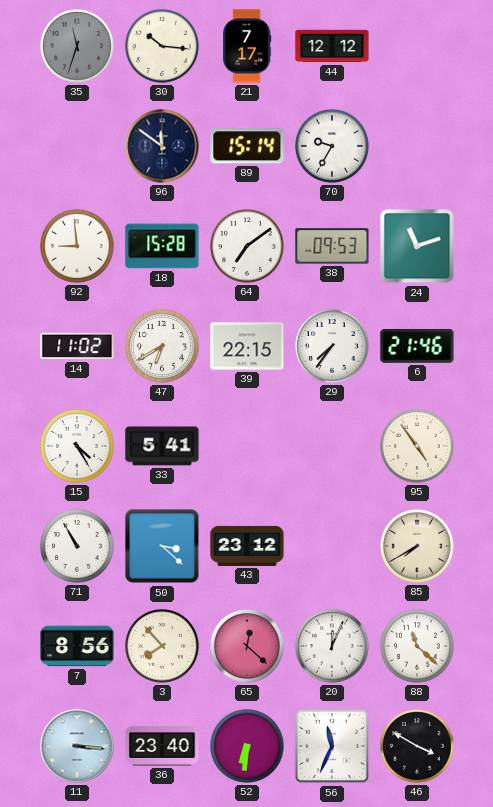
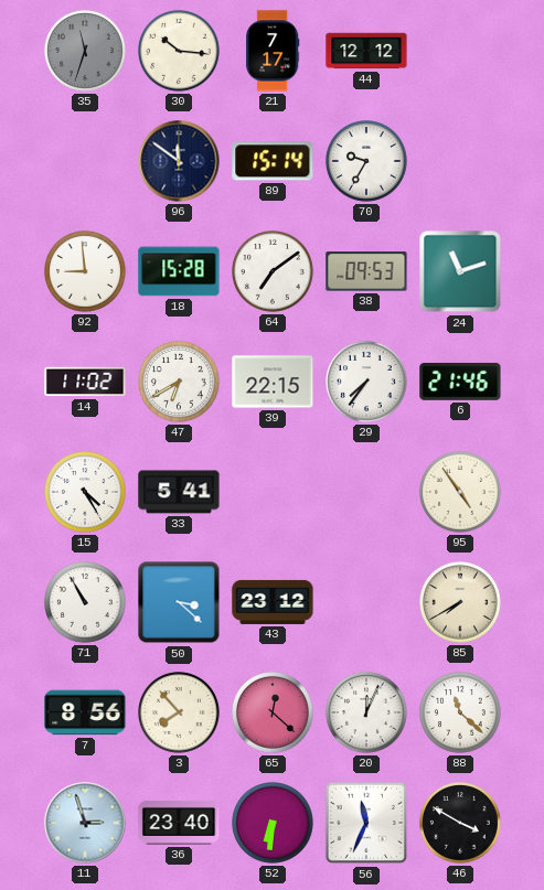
11: 3:16 -> 2:57 (85, 823)
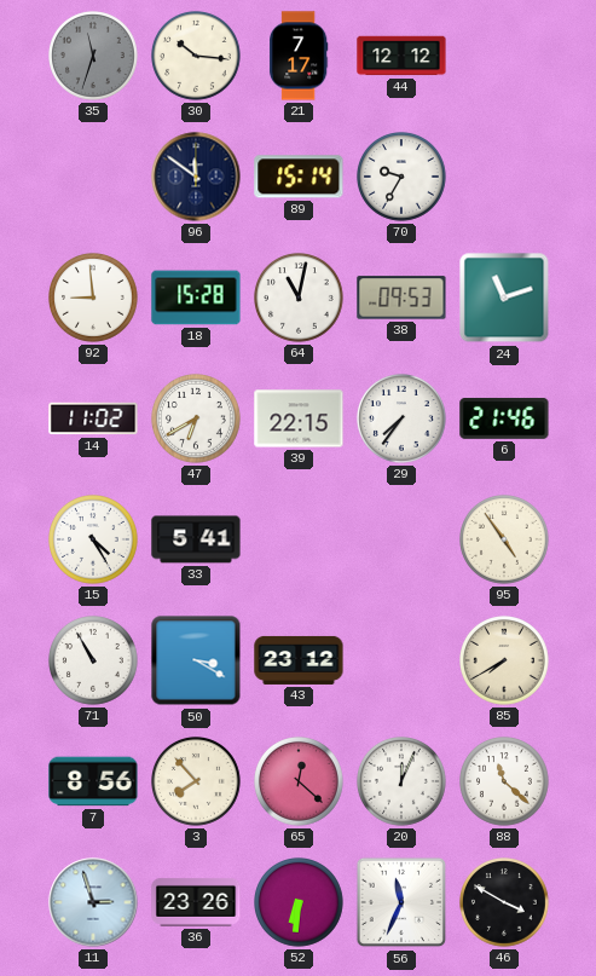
64: 7:09 -> 11:02 (300, 299)
50: 3:22 -> 3:20 (196, 660)
36: 23:40 -> 23:26 (196, 902)
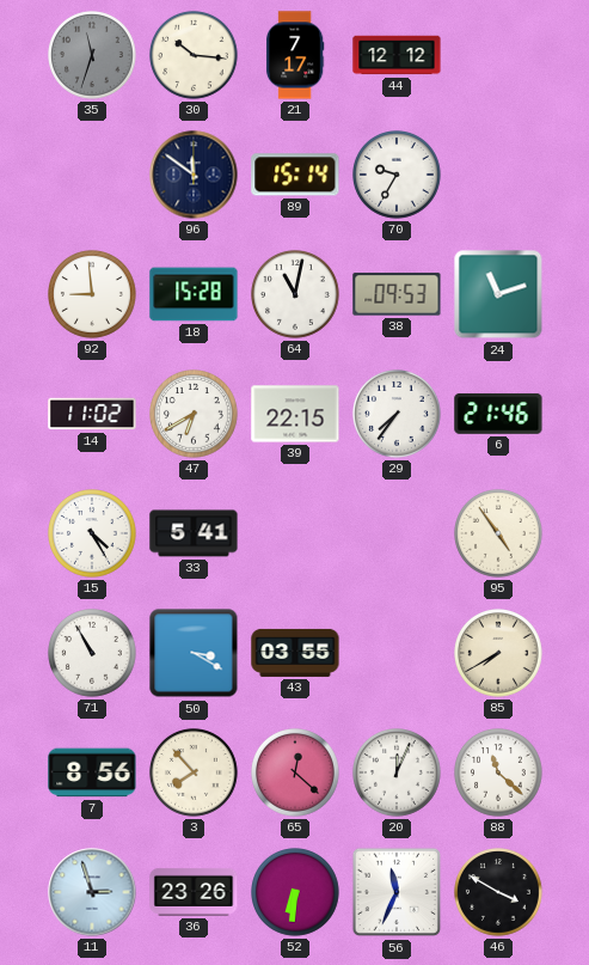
43: 23:12 -> 03:55 (295, 653)
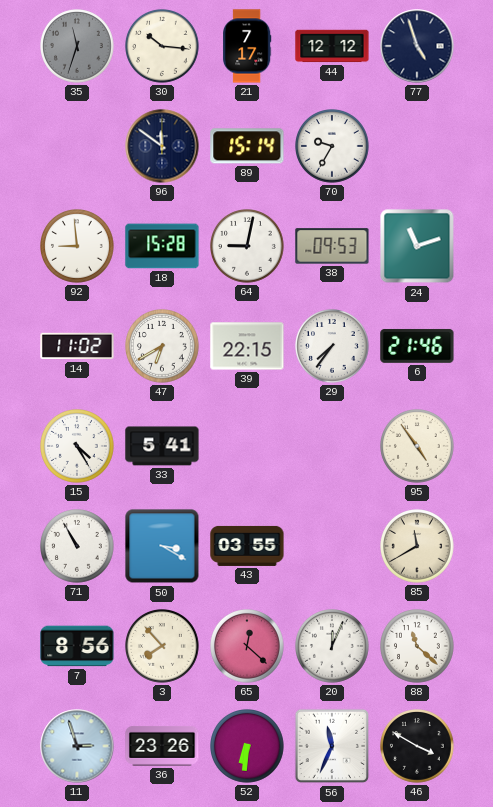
77: none -> 4:57 (417, 46)
64: 11:02 -> 9:02 (248, 247)
85: 7:40 -> 11:40 (418, 547)
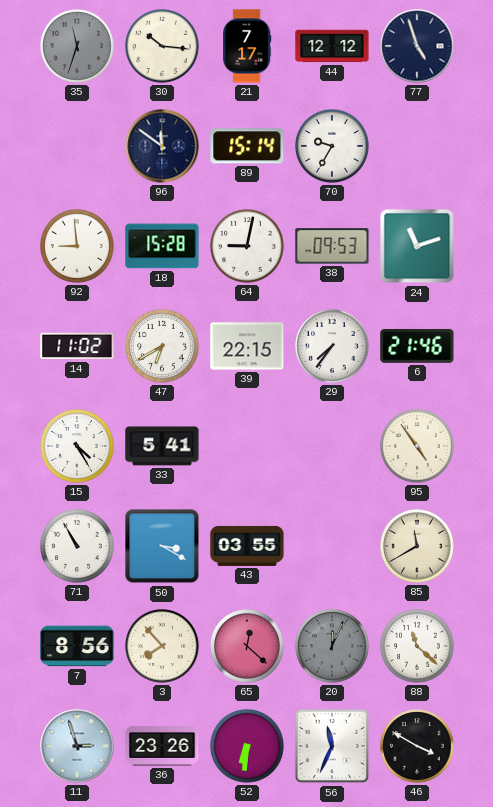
20 dial: white -> grey (333, 647)
